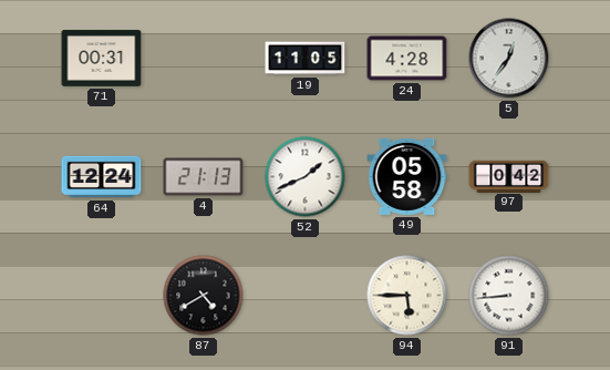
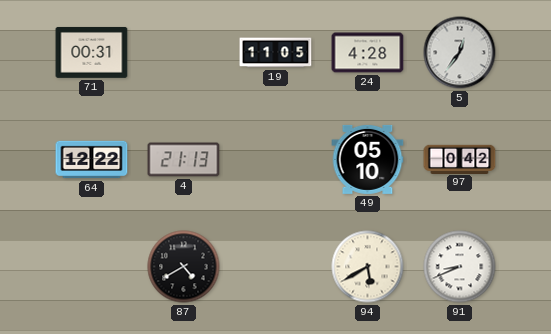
64: 12:24 -> 12:22 (92, 160)
52: 1:41 -> none (306, 177)
49: 05:58 -> 05:10 (368, 159)
94: 5:45 -> 5:40 (368, 267)
91: 8:44 -> 8:41 (460, 267)
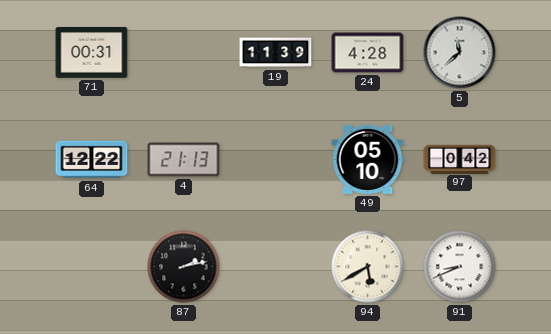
19: 11:05 -> 11:39 (276, 53)
5: 12:36 -> 11:38 (460, 53)
87: 4:40 -> 2:13 (184, 267)
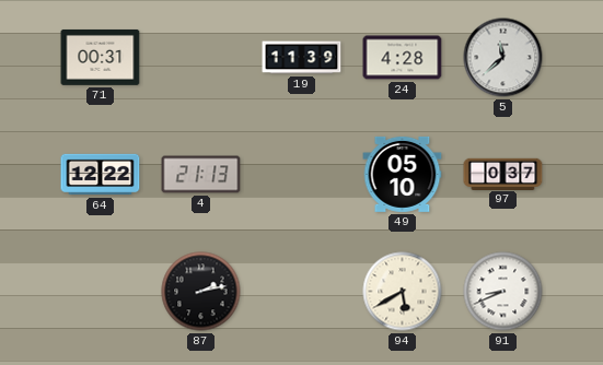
97: 0:42 -> 0:37 (503, 174)
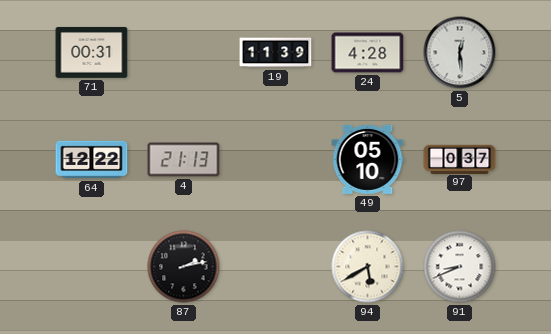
5: 11:38 -> 12:29 (460, 53)
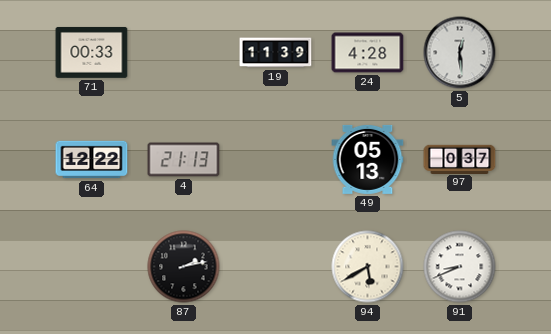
71: 00:31 -> 00:33 (92, 52)
49: 05:10 -> 05:13 (368, 159)
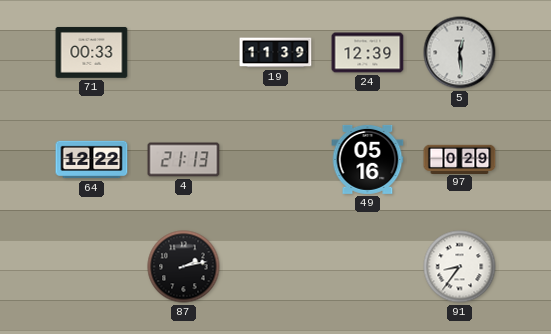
24: 4:28 -> 12:39 (368, 53)
49: 05:13 -> 05:16 (368, 159)
97: 0:37 -> 0:29 (460, 159)
94: 5:40 -> none (368, 267)
91: 8:41 -> 8:36 (460, 267)
